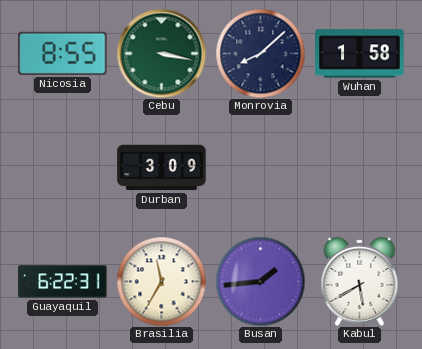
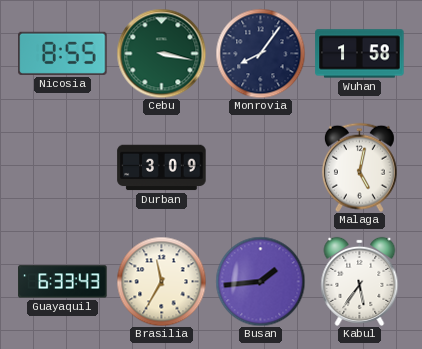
Monrovia: 8:08 -> 8:06 (260, 53)
Malaga: none -> 5:02 (359, 167)
Guayaquil: 6:22 -> 6:33 (63, 282)
Kabul: 5:40 -> 5:36 (360, 281)
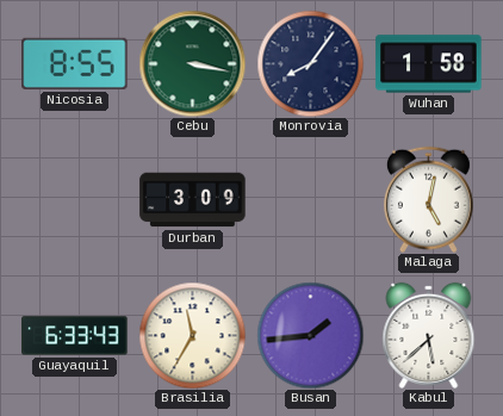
Kabul: 5:36 -> 5:38 (429, 335)
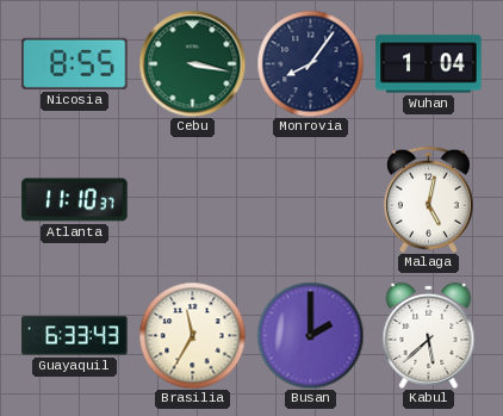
Wuhan: 1:58 -> 1:04 (429, 64)
Atlanta: none -> 11:10 (75, 200)
Durban: 3:09 -> none (193, 200)
Busan: 1:44 -> 2:00 (310, 335)
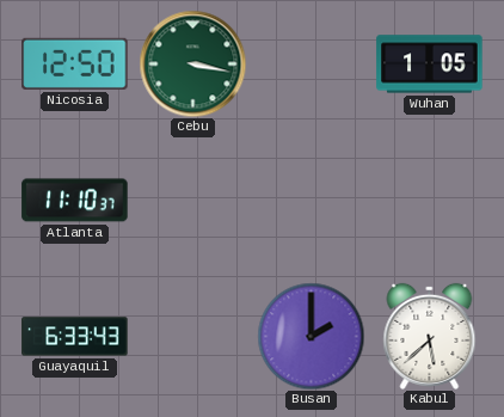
Nicosia: 8:55 -> 12:50 (75, 63)
Monrovia: 8:06 -> none (310, 63)
Wuhan: 1:04 -> 1:05 (430, 65)
Malaga: 5:02 -> none (428, 199)
Brasilia: 11:35 -> none (192, 335)
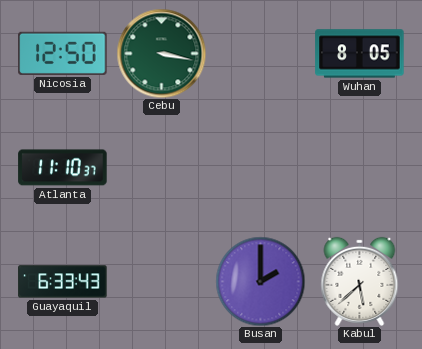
Wuhan: 1:05 -> 8:05 (360, 54)
